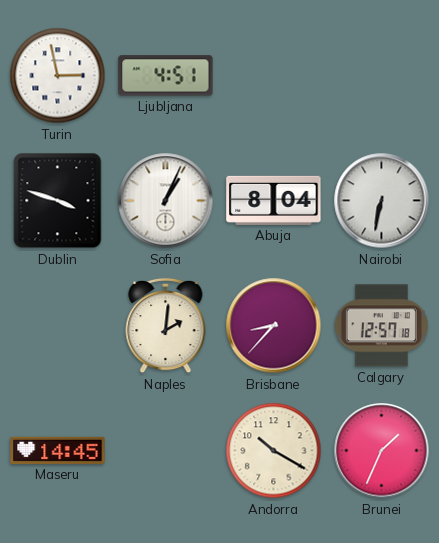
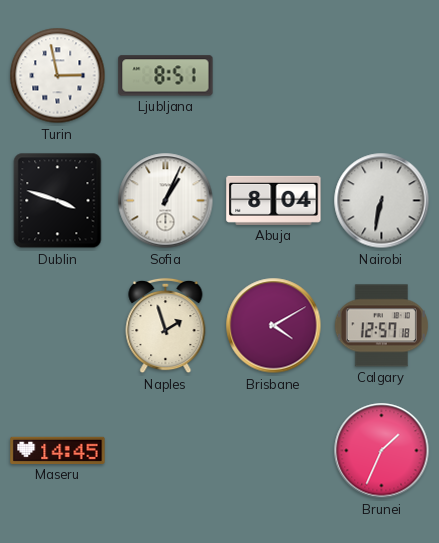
Ljubljana: 4:51 -> 8:51 (166, 76)
Naples: 2:01 -> 1:57 (166, 326)
Brisbane: 8:37 -> 4:10 (274, 326)
Andorra: 10:20 -> none (274, 451)
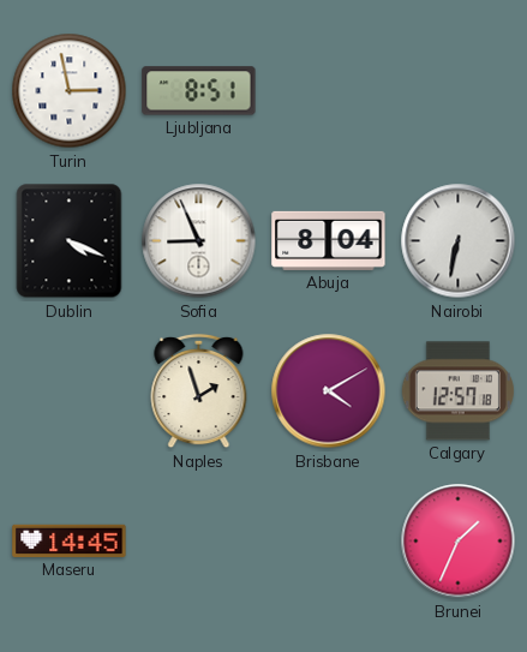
Dublin: 3:48 -> 4:19 (70, 241)
Sofia: 1:04 -> 8:56 (199, 241)
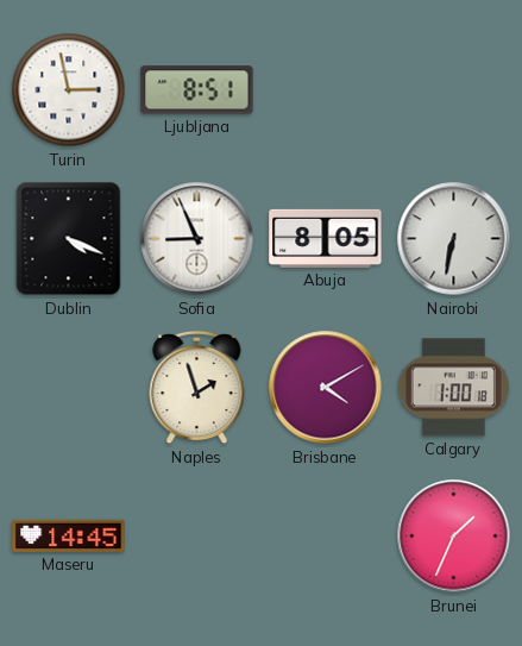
Abuja: 8:04 -> 8:05 (326, 238)
Calgary: 12:57 -> 1:00 (453, 388)
